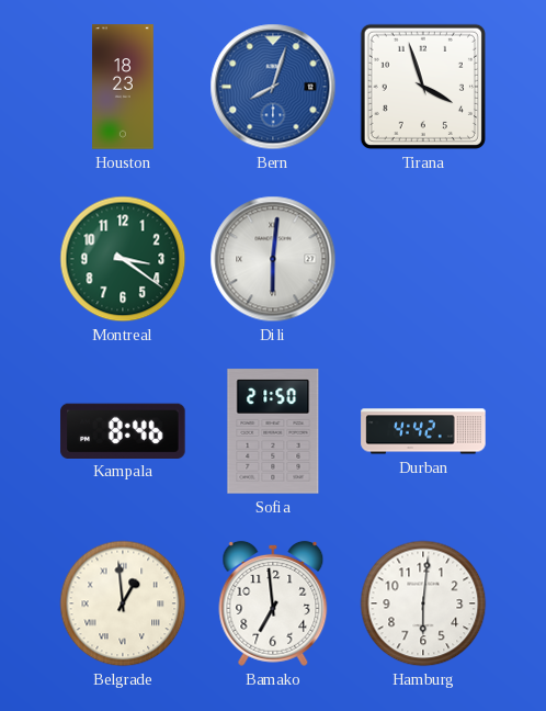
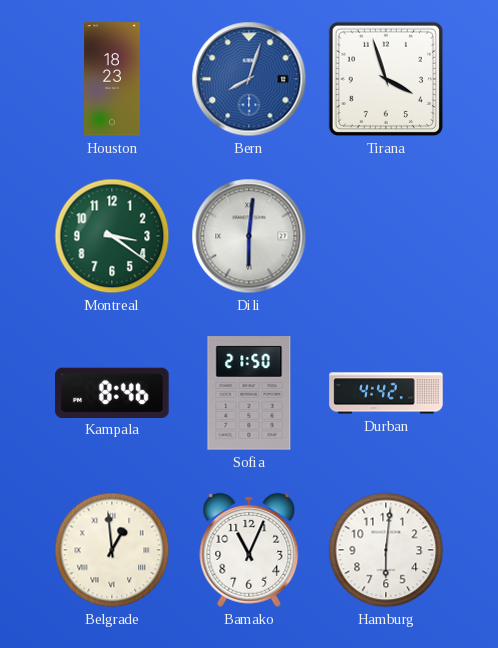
Bamako: 6:59 -> 11:04 (249, 550)
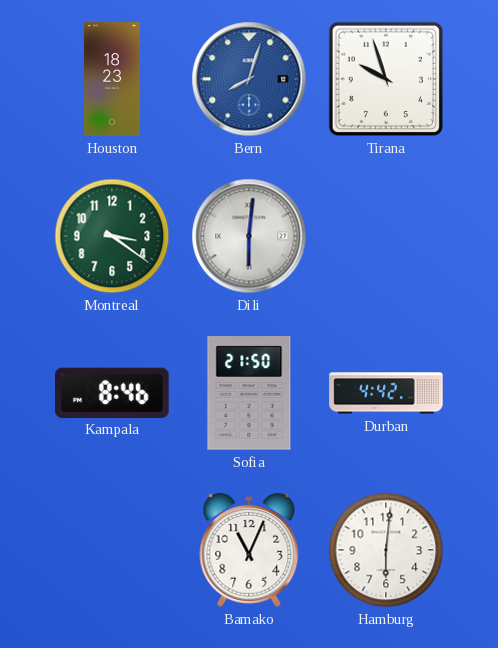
Tirana: 3:57 -> 9:57 (386, 79)
Belgrade: 12:59 -> none (112, 550)
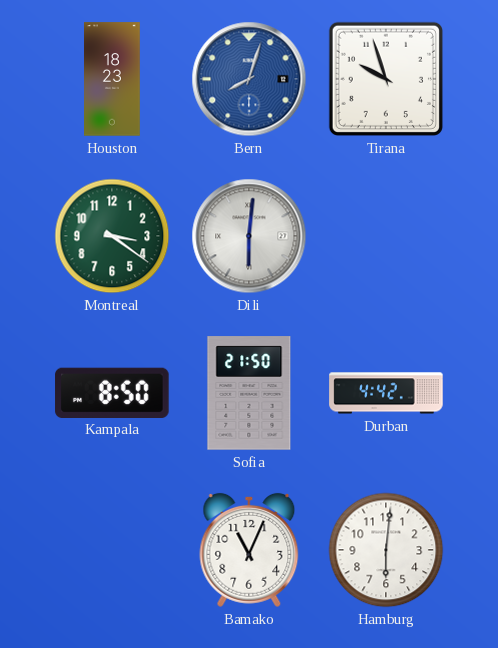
Kampala: 8:46 -> 8:50 (112, 392)
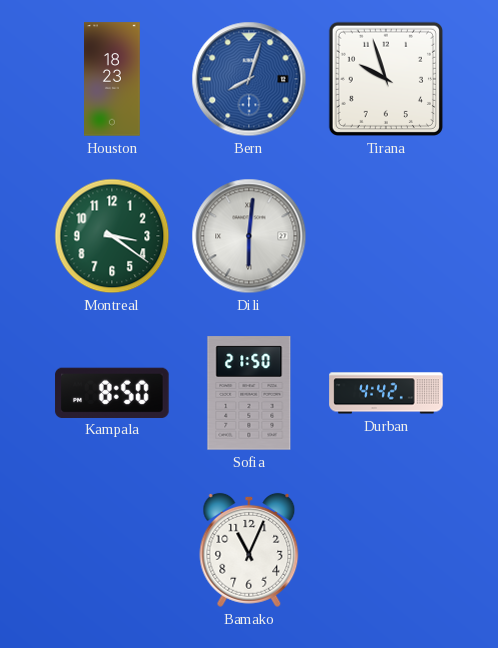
Hamburg: 6:01 -> none (386, 550)
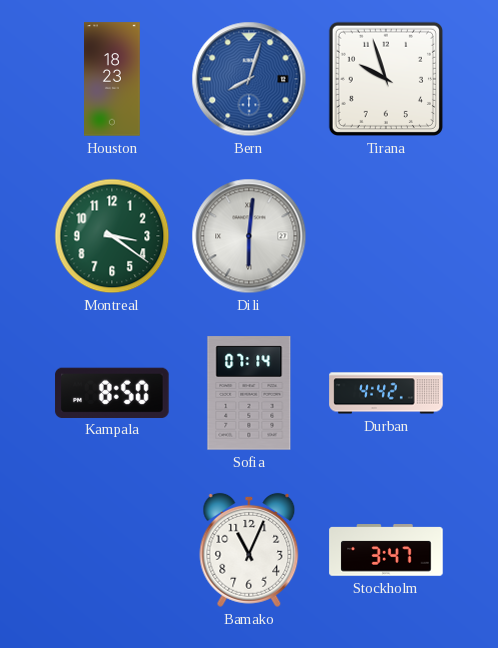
Sofia: 21:50 -> 07:14 (249, 393)
Stockholm: none -> 3:47 (386, 550)
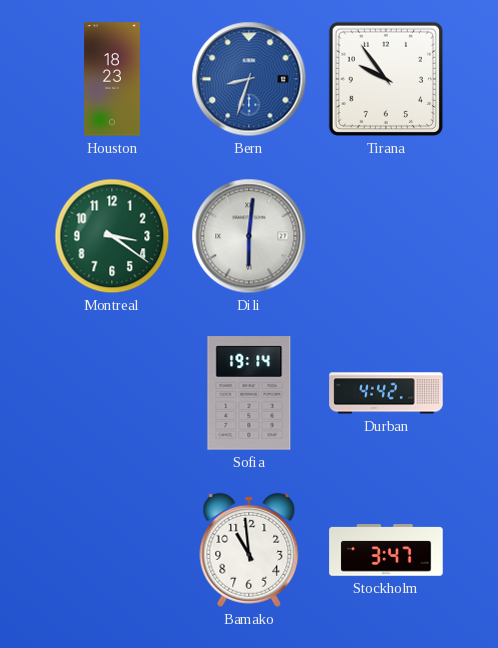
Bern: 8:03 -> 8:33 (249, 79)
Tirana: 9:57 -> 9:54 (386, 79)
Kampala: 8:50 -> none (112, 392)
Sofia: 07:14 -> 19:14 (249, 393)
Bamako: 11:04 -> 10:59 (249, 550)
